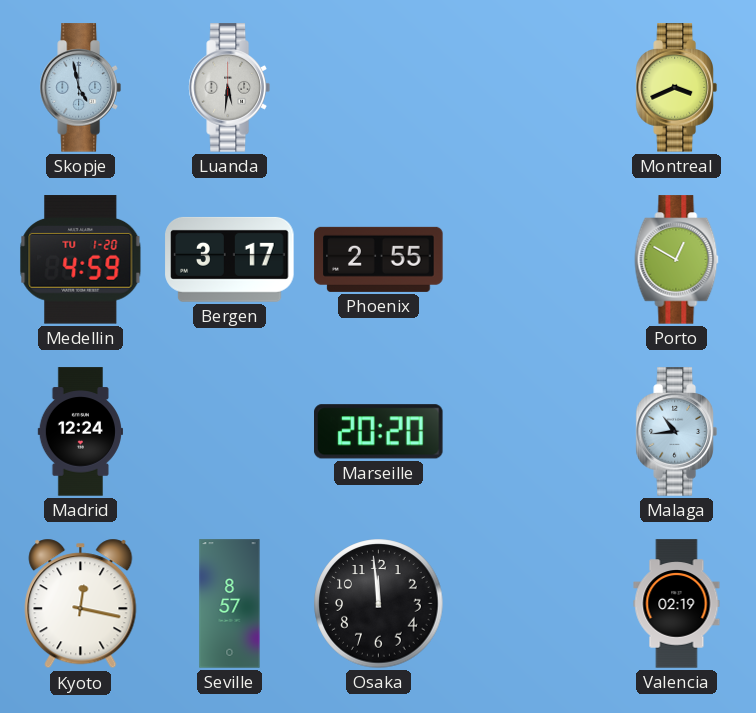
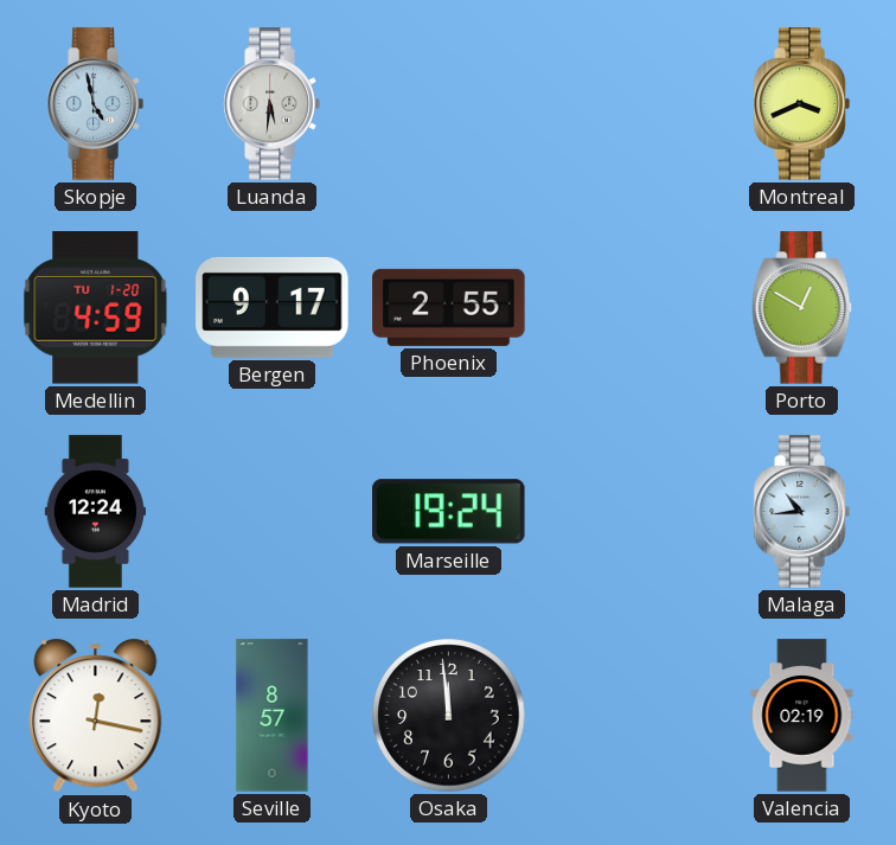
Bergen: 3:17 -> 9:17 (273, 307)
Marseille: 20:20 -> 19:24 (449, 512)
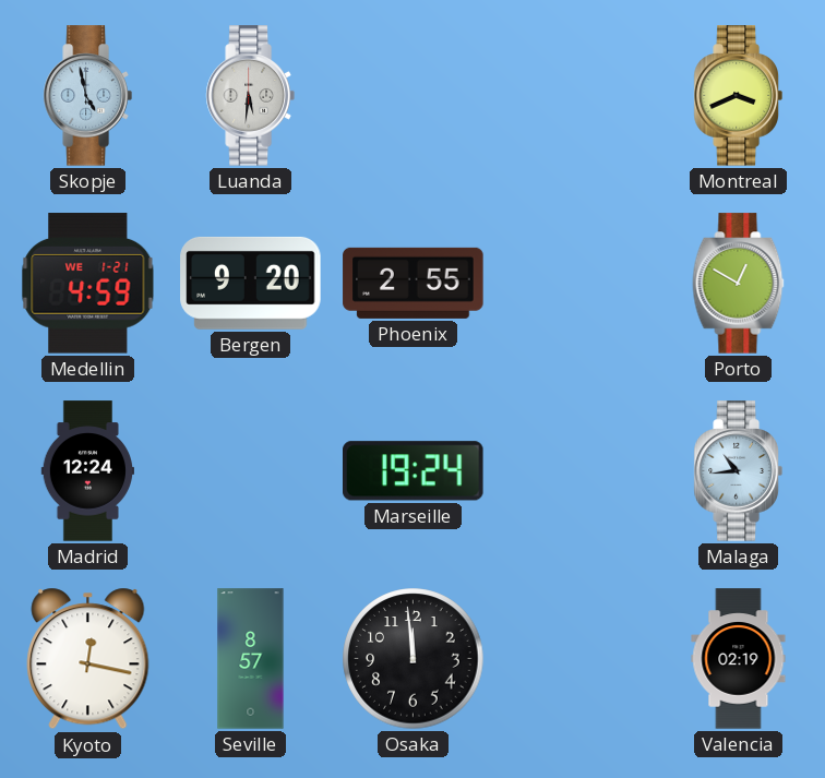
Medellin date: TU 1-20 -> WE 1-21 (88, 284)
Bergen: 9:17 -> 9:20 (251, 283)
